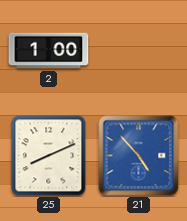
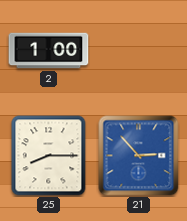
25: 8:11 -> 8:15 (49, 156)
21: 4:53 -> 2:53 (139, 156)
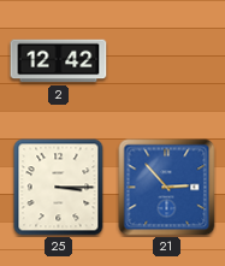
2: 1:00 -> 12:42 (59, 61)
25: 8:15 -> 3:15 (59, 188)
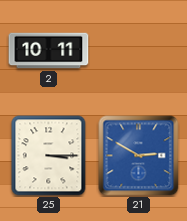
2: 12:42 -> 10:11 (49, 51)
21: 2:53 -> 2:50 (139, 156)
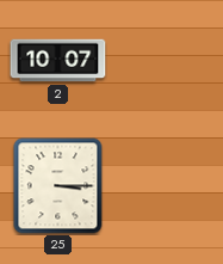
2: 10:11 -> 10:07 (58, 61)
21: 2:50 -> none (139, 156)
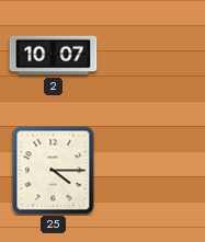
25: 3:15 -> 4:15 (54, 171)
